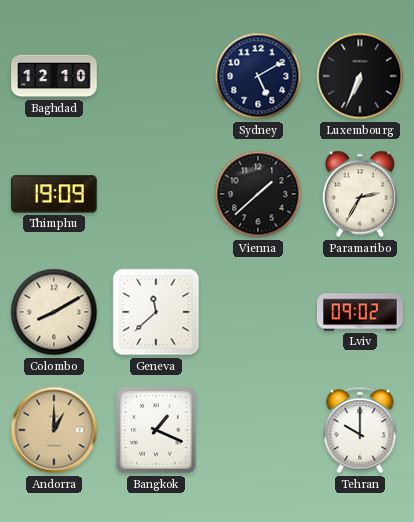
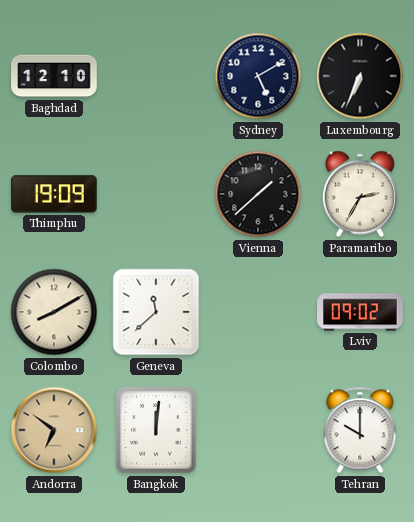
Andorra: 1:00 -> 6:51 (54, 430)
Bangkok: 1:19 -> 12:01 (156, 430)
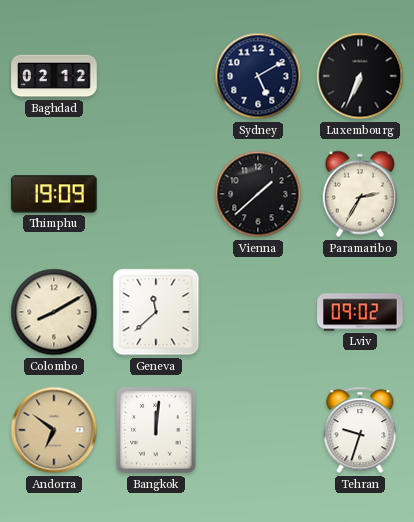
Baghdad: 12:10 -> 02:12 (54, 76)
Tehran: 10:00 -> 9:33 (360, 430)
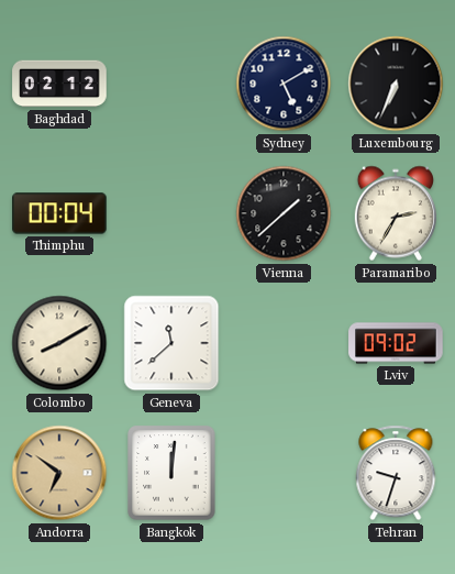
Thimphu: 19:09 -> 00:04 (59, 213)
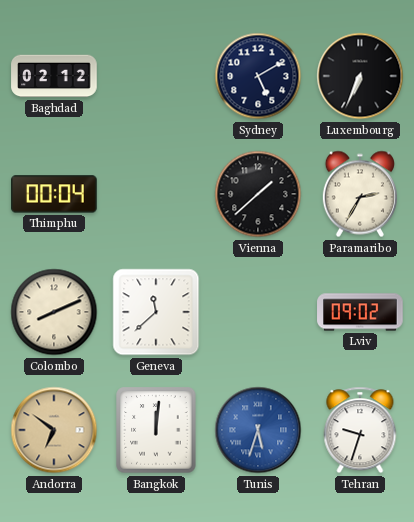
Colombo: 8:10 -> 8:11 (54, 312)
Tunis: none -> 5:33 (258, 430)
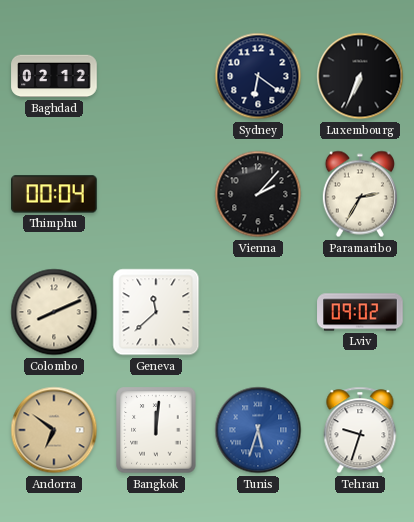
Sydney: 5:10 -> 6:21 (258, 76)
Vienna: 1:38 -> 2:07 (258, 194)
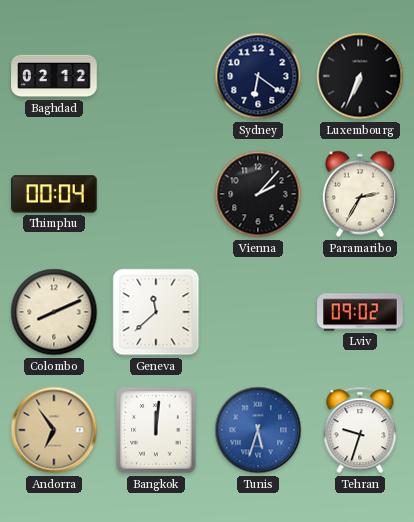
Andorra: 6:51 -> 6:54 (54, 430)
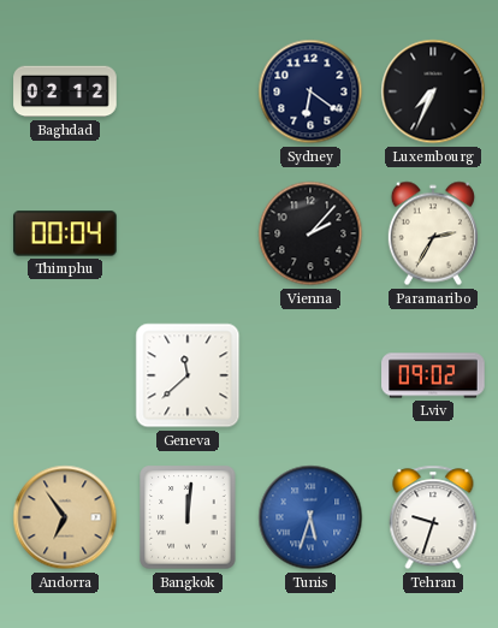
Luxembourg: 6:34 -> 7:34 (433, 91)
Colombo: 8:11 -> none (54, 312)
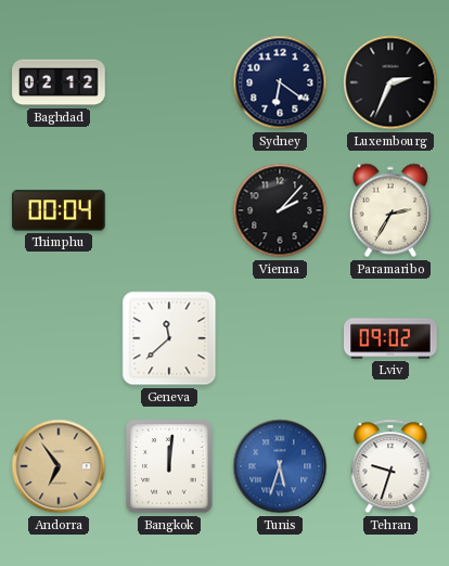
Luxembourg: 7:34 -> 2:34 (390, 82)
